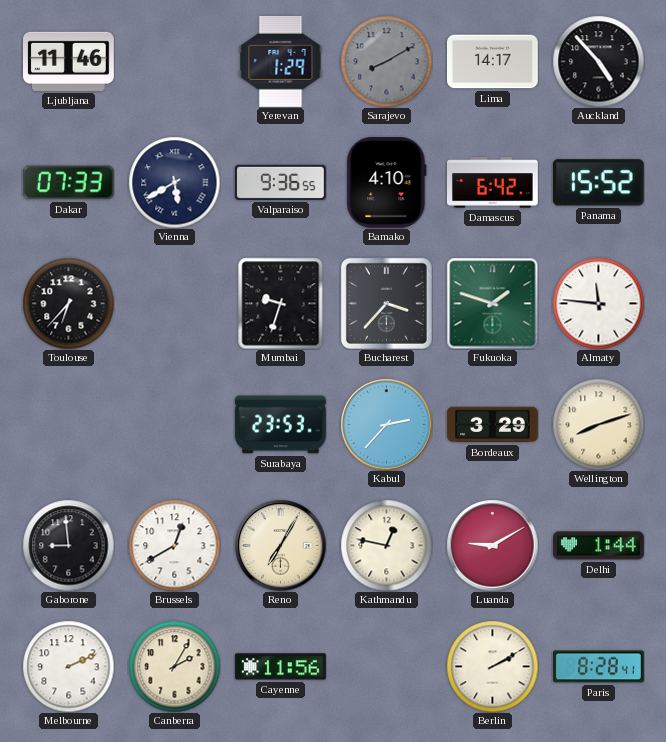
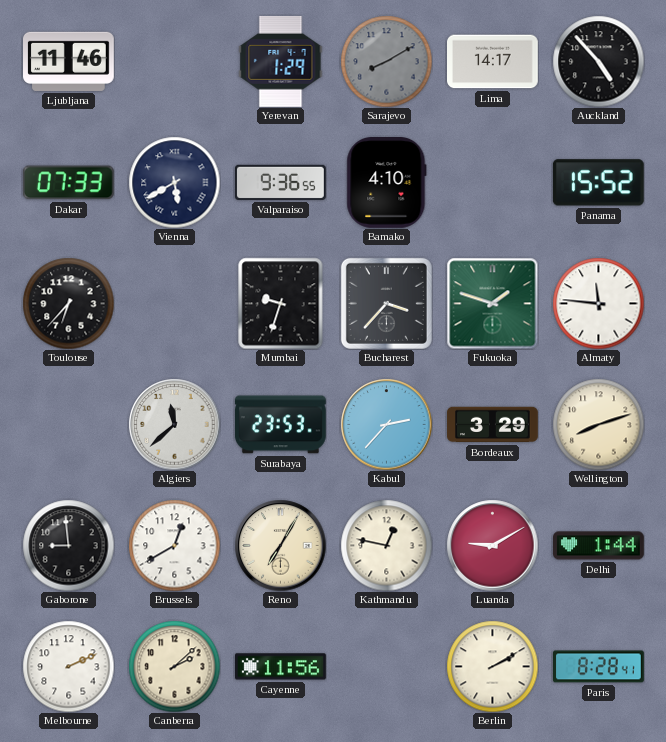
Damascus: 6:42 -> none (493, 183)
Algiers: none -> 11:38 (174, 424)
Canberra: 2:05 -> 2:08 (174, 666)
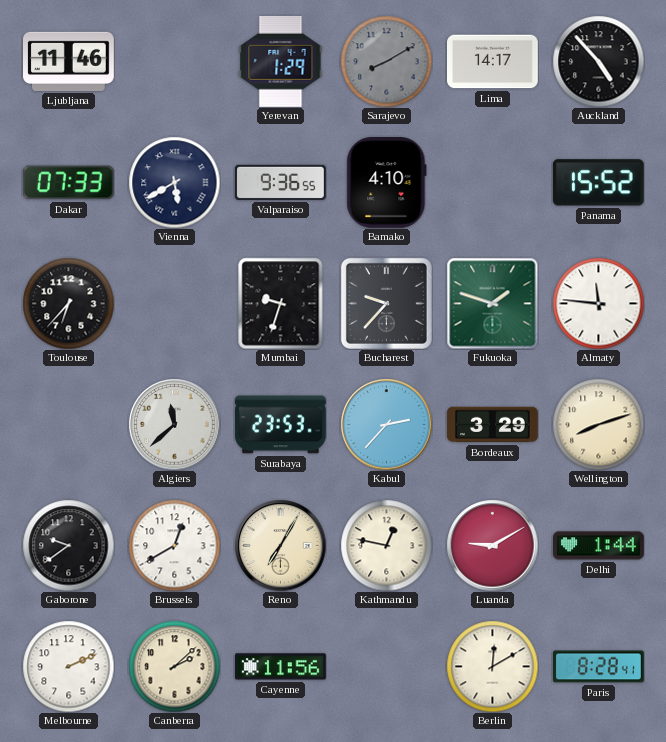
Bucharest: 3:37 -> 9:37 (386, 303)
Gaborone: 8:59 -> 9:39 (68, 545)
Berlin: 2:10 -> 12:10 (492, 666)
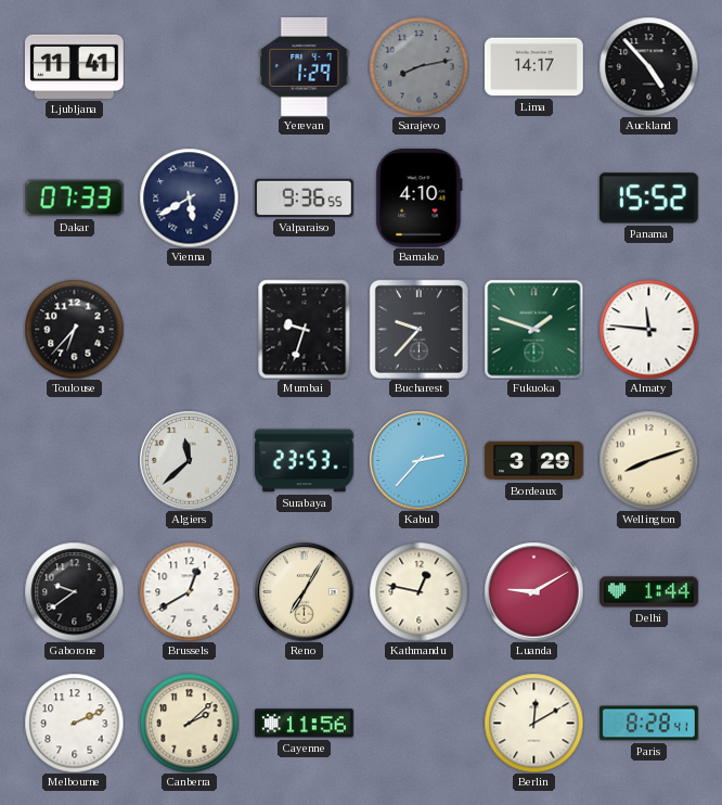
Ljubljana: 11:46 -> 11:41 (75, 66)
Sarajevo: 8:10 -> 8:13 (418, 66)
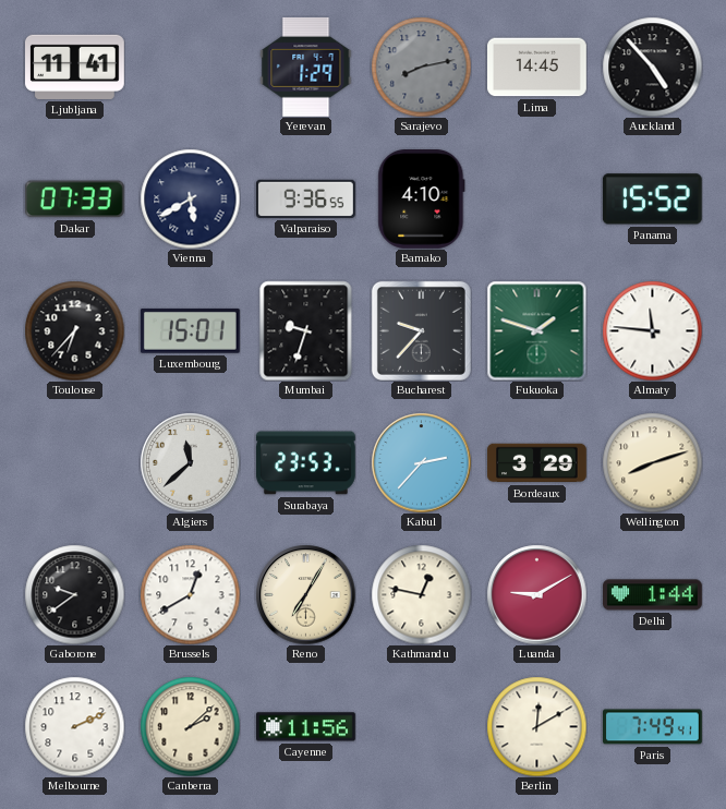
Lima: 14:17 -> 14:45 (537, 68)
Luxembourg: none -> 15:01 (190, 330)
Paris: 8:28 -> 7:49 (653, 727)
